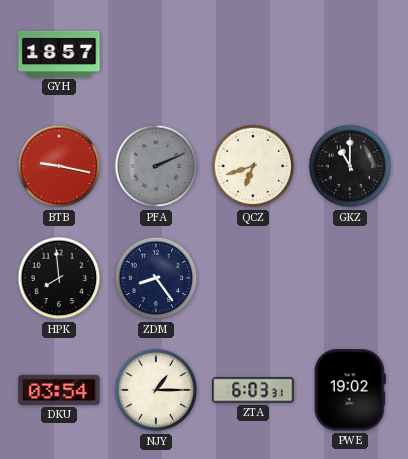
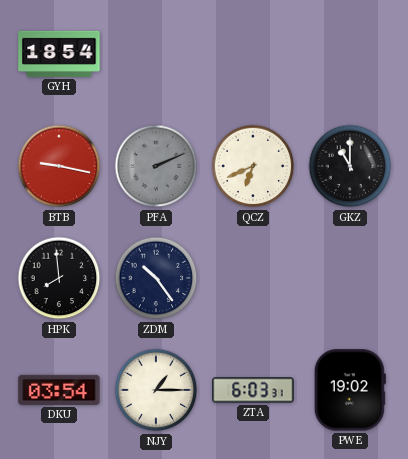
GYH: 18:57 -> 18:54 (59, 54)
QCZ: 6:42 -> 6:41 (253, 166)
ZDM: 8:24 -> 10:24 (156, 278)
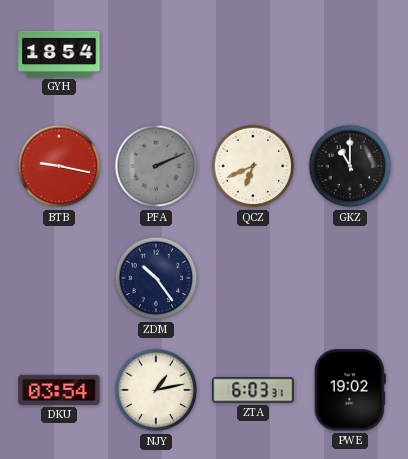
HPK: 7:59 -> none (59, 278)
NJY: 1:15 -> 1:13 (156, 390)
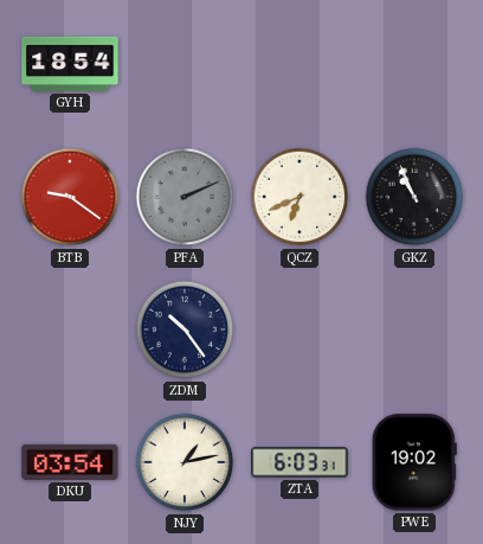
BTB: 9:17 -> 9:21 (70, 197)
GKZ: 11:00 -> 10:56 (414, 197)
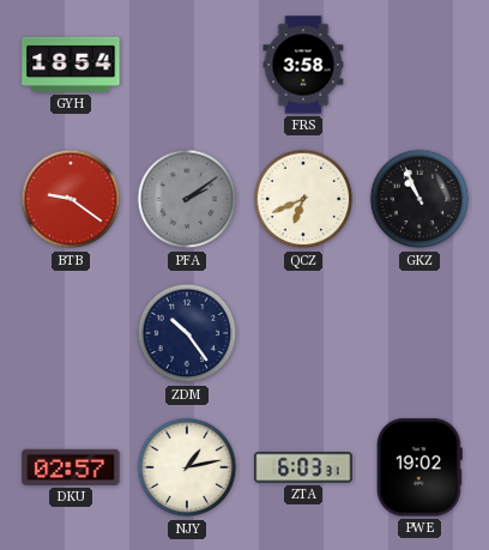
FRS: none -> 3:58 (303, 65)
PFA: 2:11 -> 2:09 (187, 199)
DKU: 03:54 -> 02:57 (71, 467)
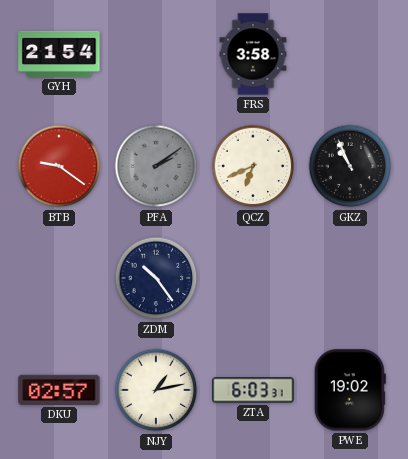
GYH: 18:54 -> 21:54 (59, 54)
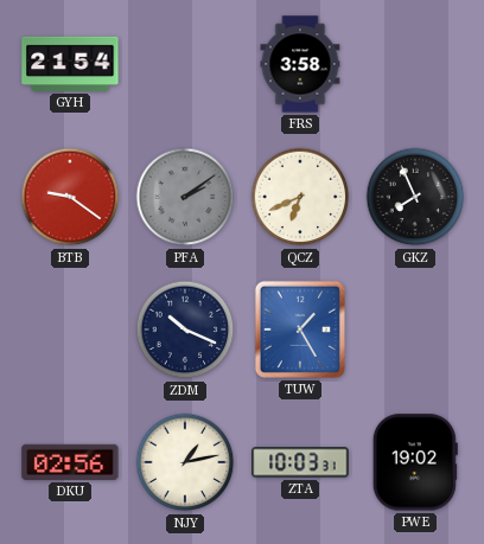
GKZ: 10:56 -> 7:56 (415, 197)
ZDM: 10:24 -> 10:19 (185, 329)
TUW: none -> 1:25 (300, 329)
DKU: 02:57 -> 02:56 (70, 462)
ZTA: 6:03 -> 10:03 (300, 462)
